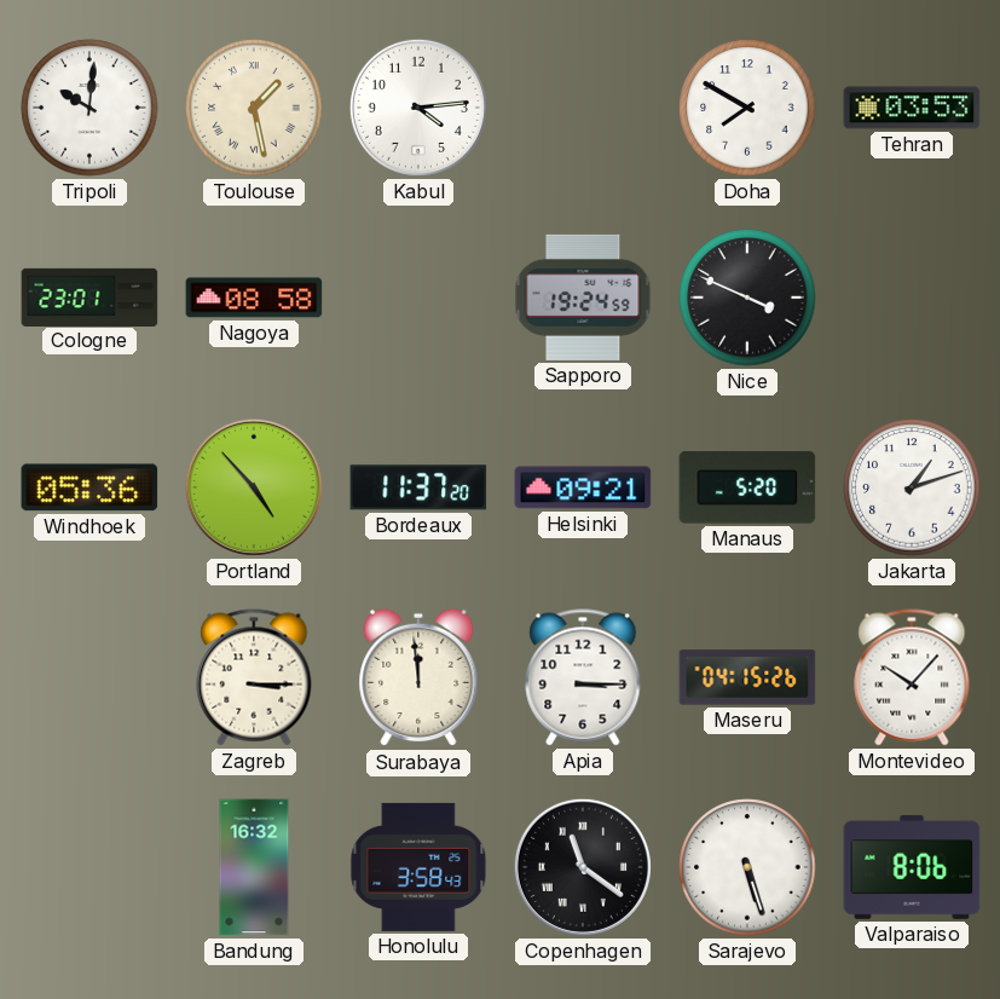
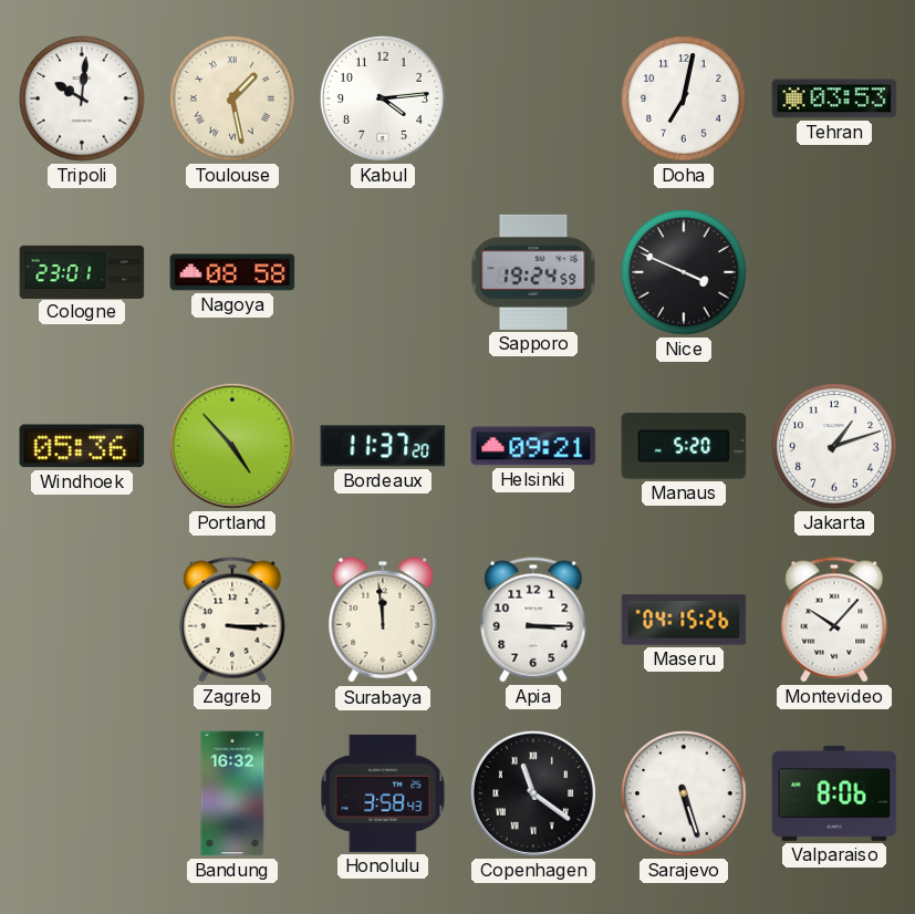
Doha: 7:50 -> 7:02 (684, 98)
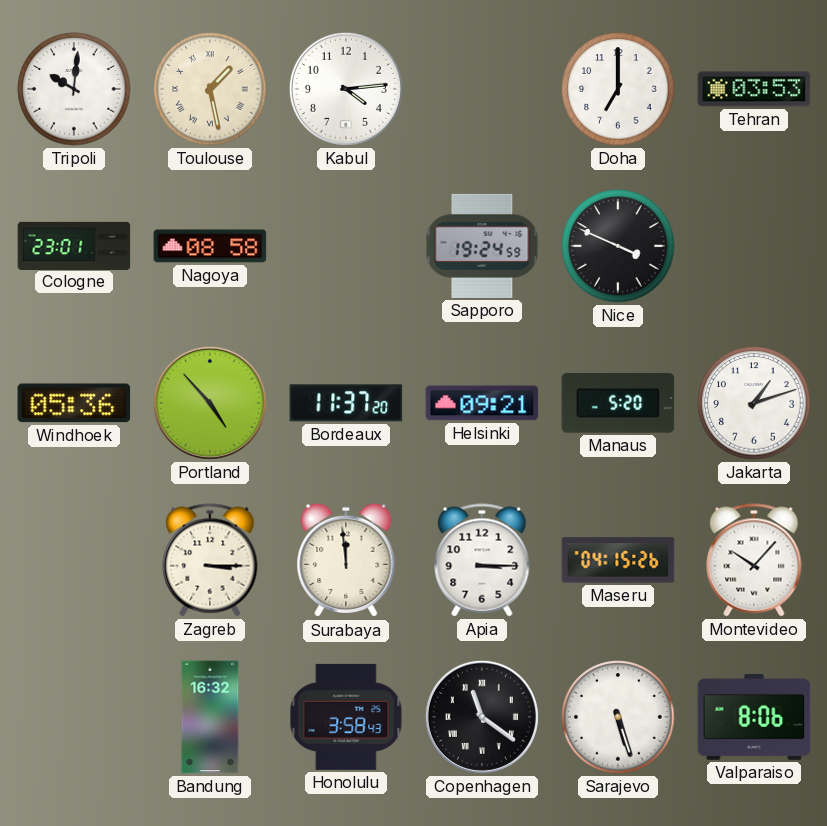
Doha: 7:02 -> 7:00 (618, 89)
